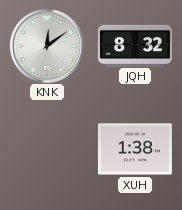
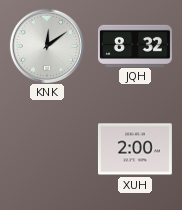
XUH: 1:38 -> 2:00 (135, 149)
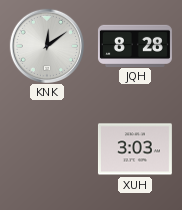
JQH: 8:32 -> 8:28 (135, 45)
XUH: 2:00 -> 3:03 (135, 149)
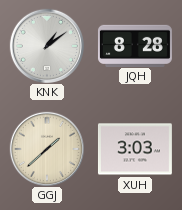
KNK: 12:09 -> 1:09 (46, 45)
GGJ: none -> 1:38 (46, 148)
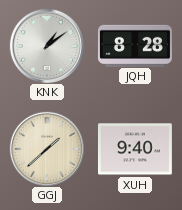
XUH: 3:03 -> 9:40 (135, 149)
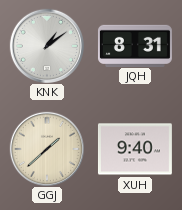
JQH: 8:28 -> 8:31 (135, 45)
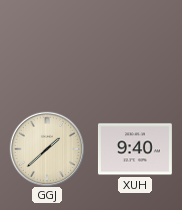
KNK: 1:09 -> none (46, 45)
JQH: 8:31 -> none (135, 45)
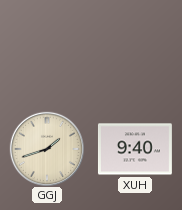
GGJ: 1:38 -> 1:42 (46, 148)
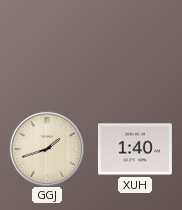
XUH: 9:40 -> 1:40 (135, 149)
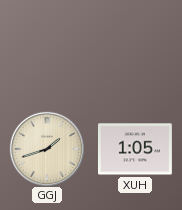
XUH: 1:40 -> 1:05 (135, 149)
